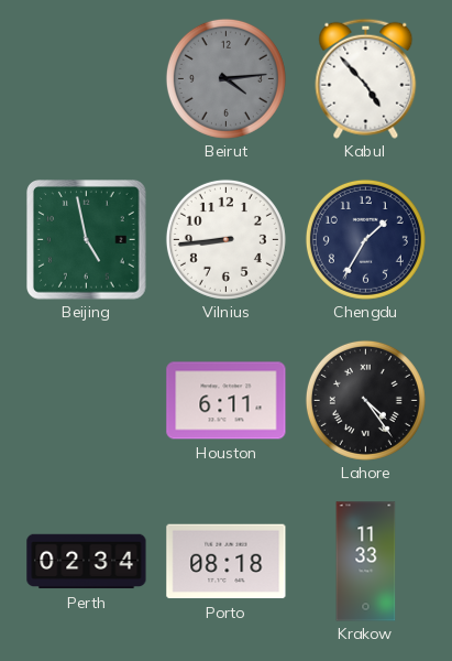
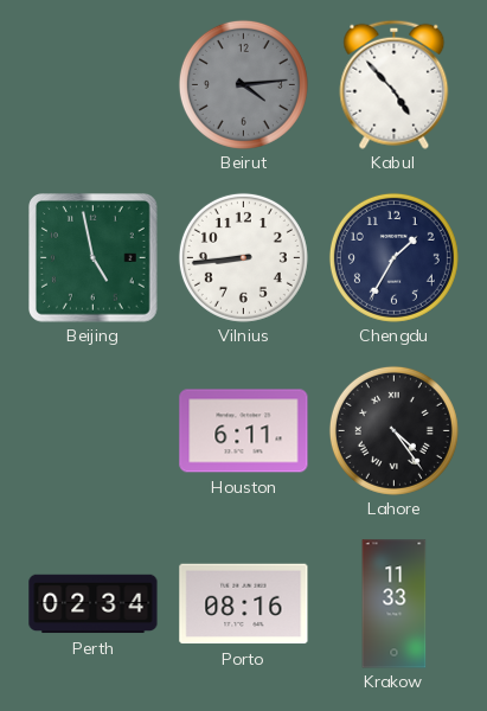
Porto: 08:18 -> 08:16 (244, 604)
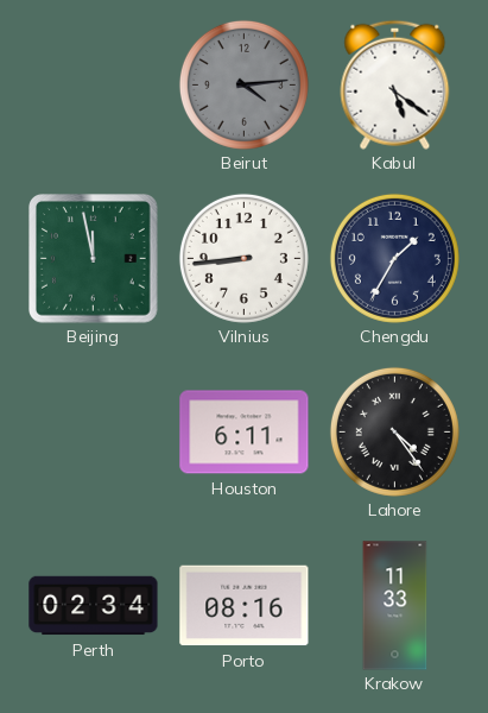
Kabul: 4:53 -> 5:21 (395, 84)
Beijing: 4:58 -> 11:58 (94, 259)
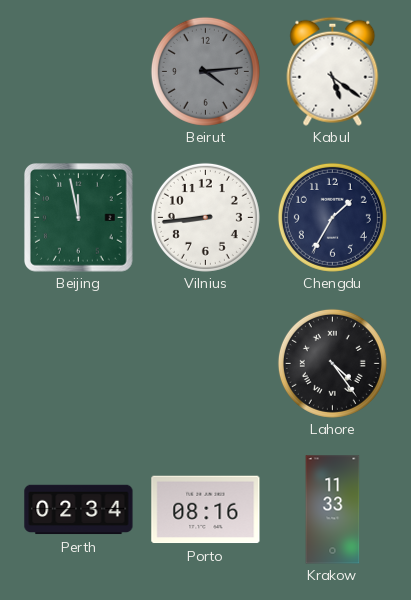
Houston: 6:11 -> none (245, 433)
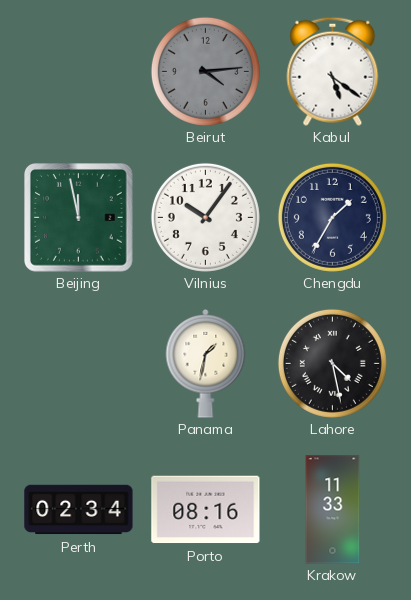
Vilnius: 8:44 -> 10:06 (205, 217)
Panama: none -> 1:32 (206, 364)
Lahore: 4:24 -> 4:28 (332, 363)
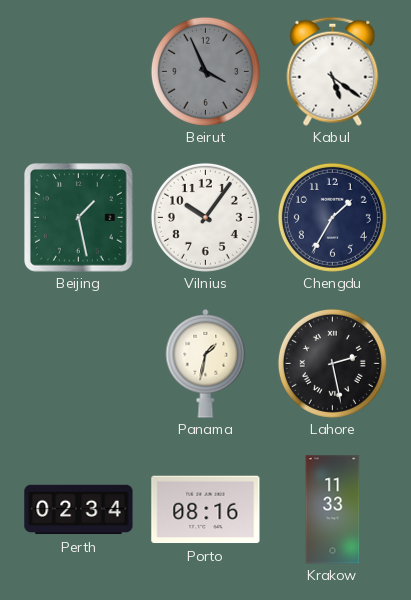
Beirut: 4:14 -> 3:56 (205, 71)
Beijing: 11:58 -> 1:28 (79, 218)
Lahore: 4:28 -> 2:28 (332, 363)
